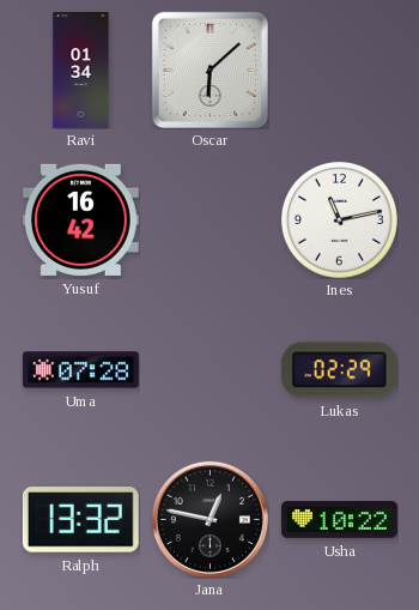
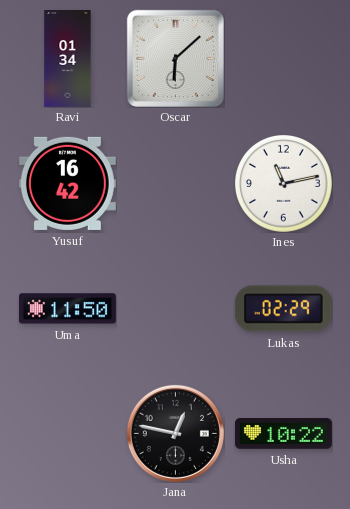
Uma: 07:28 -> 11:50 (68, 309)
Ralph: 13:32 -> none (80, 520)
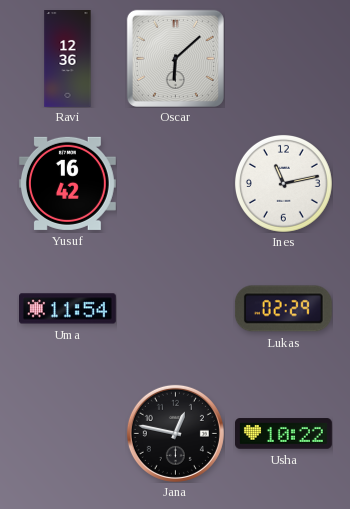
Ravi: 01:34 -> 12:36 (68, 59)
Uma: 11:50 -> 11:54 (68, 309)
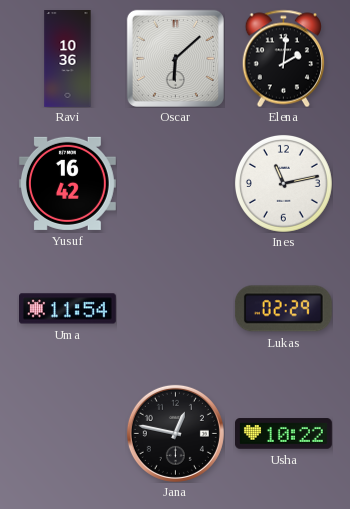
Ravi: 12:36 -> 10:36 (68, 59)
Elena: none -> 2:01 (283, 58)
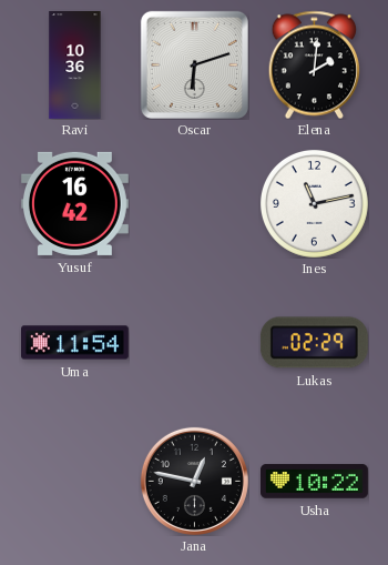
Oscar: 6:08 -> 6:12 (194, 64)
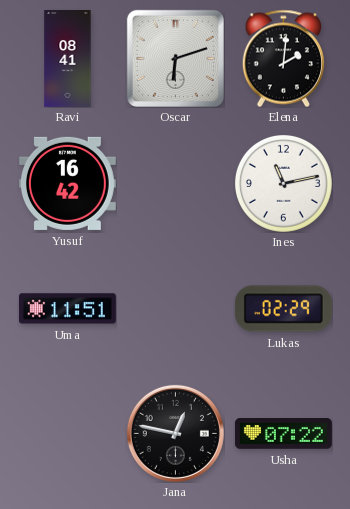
Ravi: 10:36 -> 08:41 (68, 59)
Uma: 11:54 -> 11:51 (68, 309)
Usha: 10:22 -> 07:22 (284, 434)
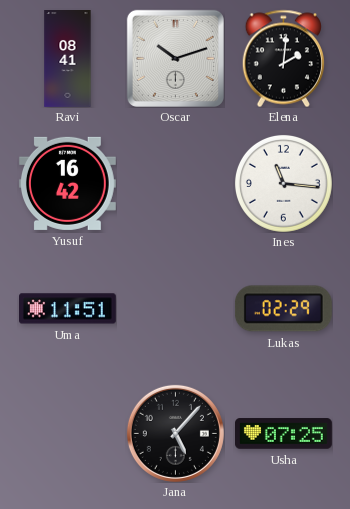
Oscar: 6:12 -> 10:12 (175, 58)
Ines: 11:13 -> 11:16 (283, 183)
Jana: 12:47 -> 5:07 (175, 433)
Usha: 07:22 -> 07:25 (284, 434)
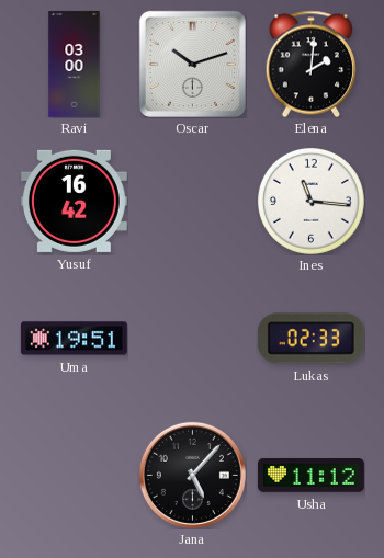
Ravi: 08:41 -> 03:00 (75, 65)
Uma: 11:51 -> 19:51 (75, 339)
Lukas: 02:29 -> 02:33 (310, 339)
Usha: 07:25 -> 11:12 (312, 476)
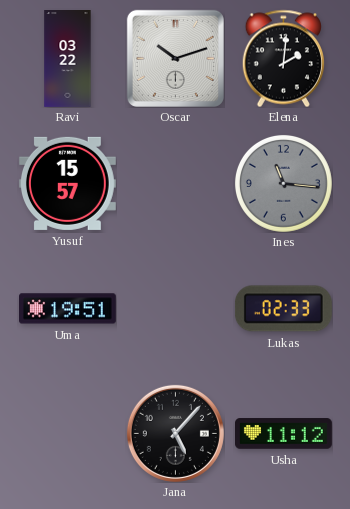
Ravi: 03:00 -> 03:22 (68, 59)
Yusuf: 16:42 -> 15:57 (67, 183)
Ines dial: white -> grey (283, 183)
